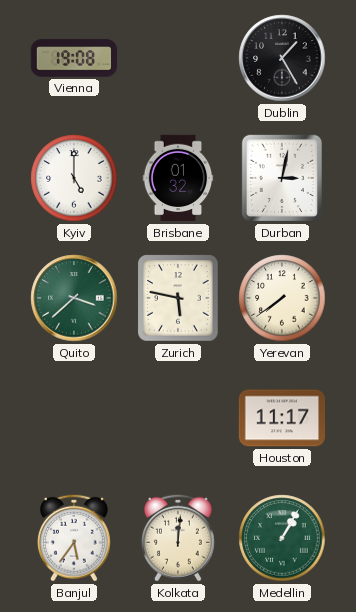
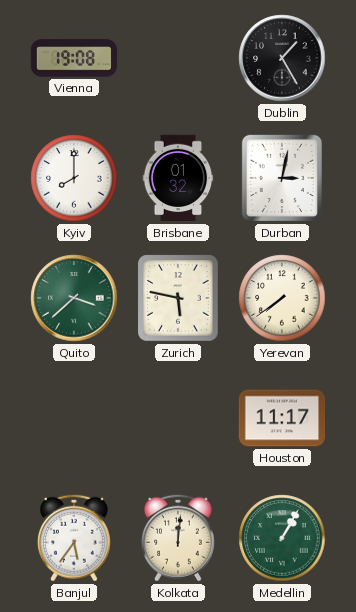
Kyiv: 5:00 -> 8:00 (74, 178)
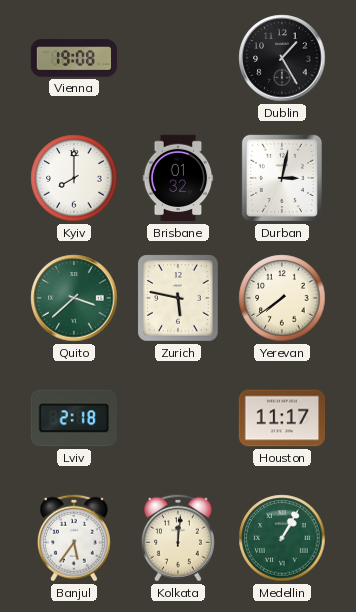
Lviv: none -> 2:18 (74, 418)
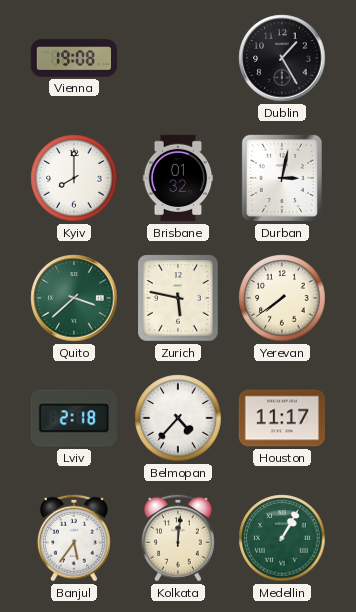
Belmopan: none -> 4:37 (178, 418)
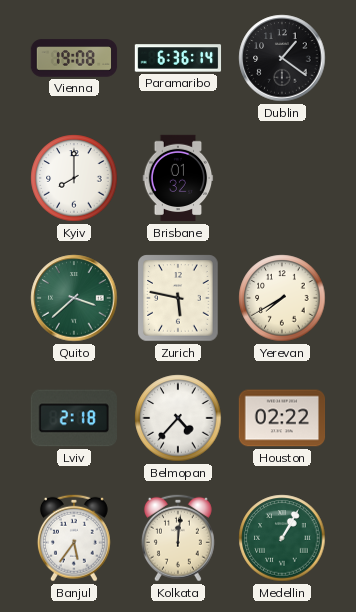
Paramaribo: none -> 6:36 (178, 58)
Dublin: 1:25 -> 1:21 (282, 58)
Durban: 3:02 -> none (282, 178)
Yerevan: 7:39 -> 7:40 (282, 298)
Houston: 11:17 -> 02:22 (282, 418)
